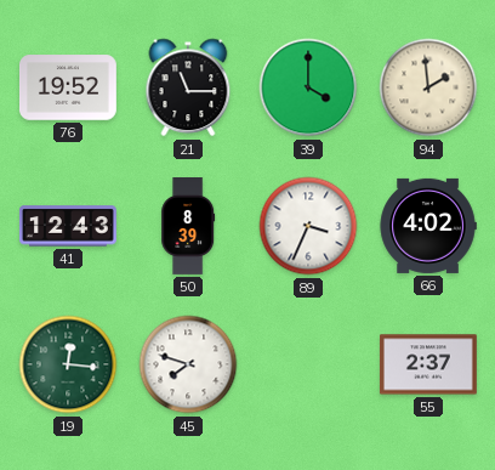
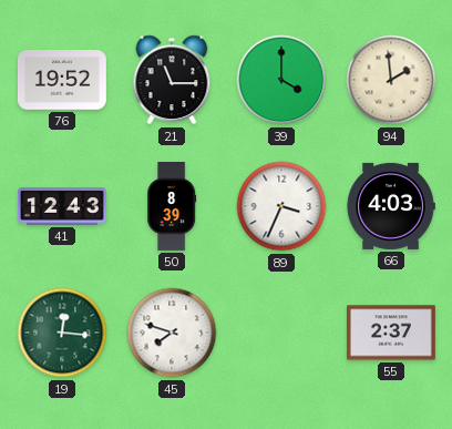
66: 4:02 -> 4:03 (391, 206)
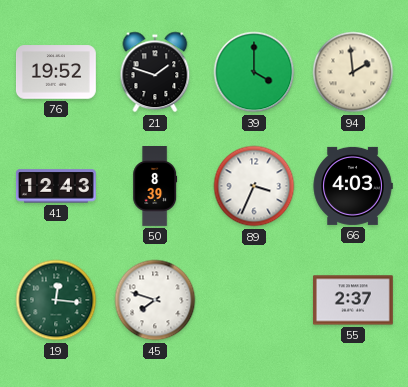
21: 11:15 -> 1:48 (155, 72)
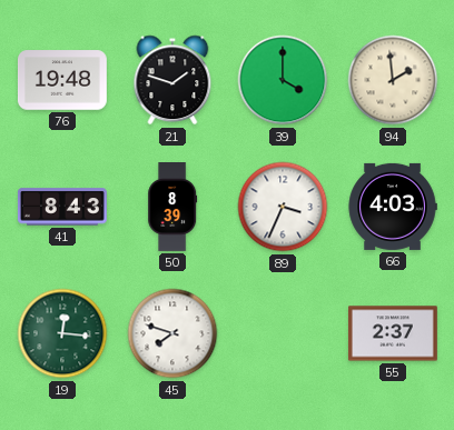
76: 19:52 -> 19:48 (62, 80)
41: 12:43 -> 8:43 (62, 207)
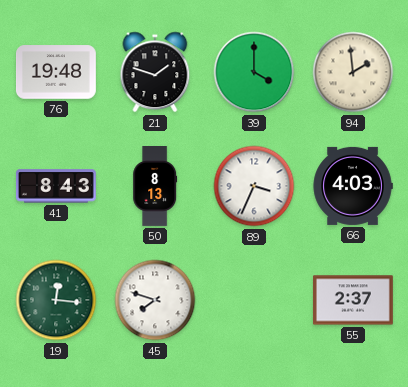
50: 8:39 -> 8:13 (155, 187)
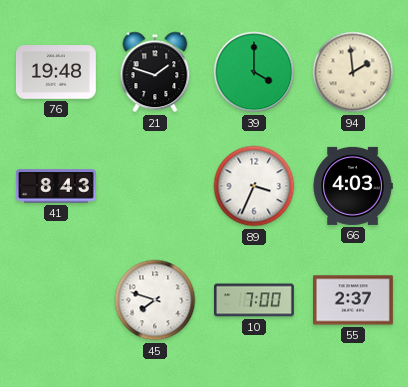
50: 8:13 -> none (155, 187)
19: 12:16 -> none (56, 300)
10: none -> 7:00 (255, 300)
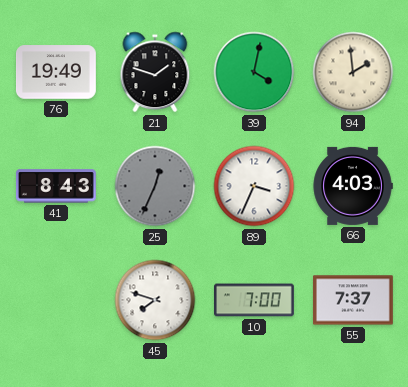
76: 19:48 -> 19:49 (56, 72)
39: 4:00 -> 4:02 (254, 72)
25: none -> 12:34 (155, 186)
55: 2:37 -> 7:37 (353, 300)
